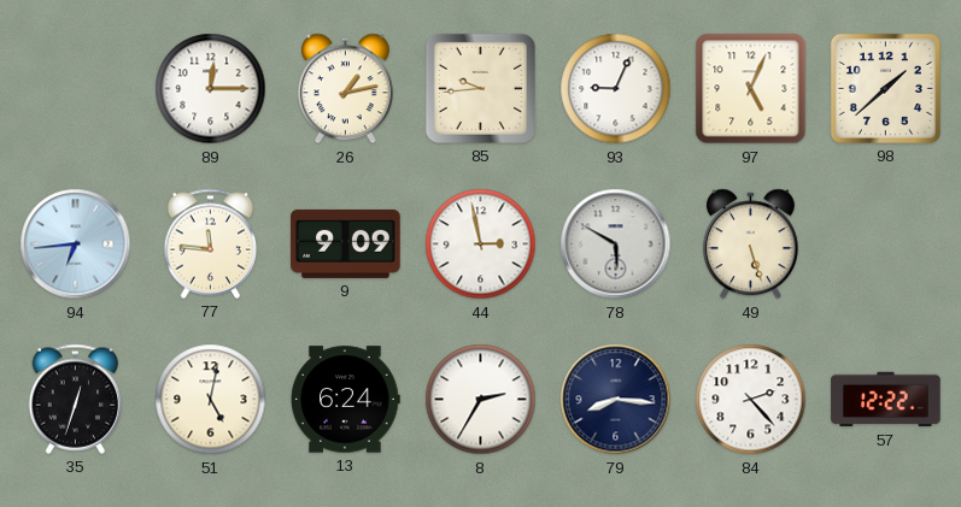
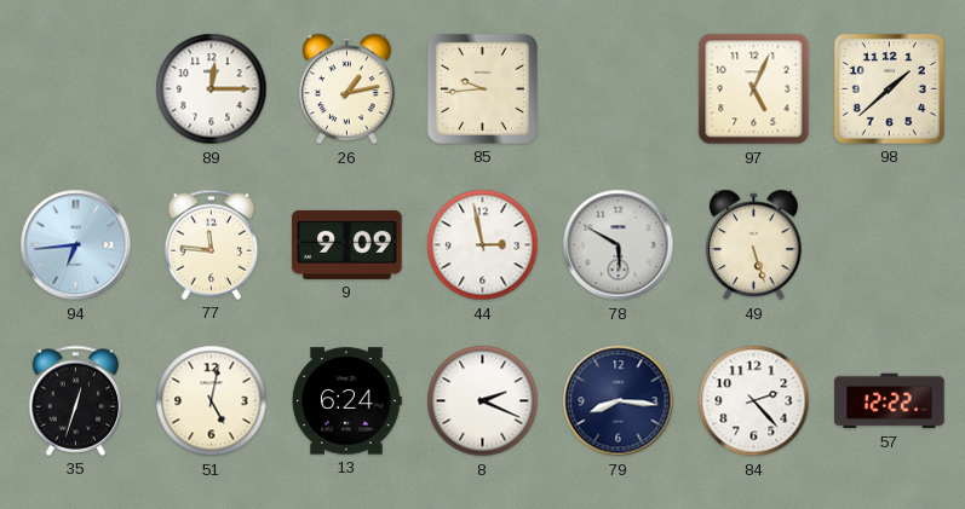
93: 9:04 -> none (616, 89)
8: 2:35 -> 2:19 (483, 401)
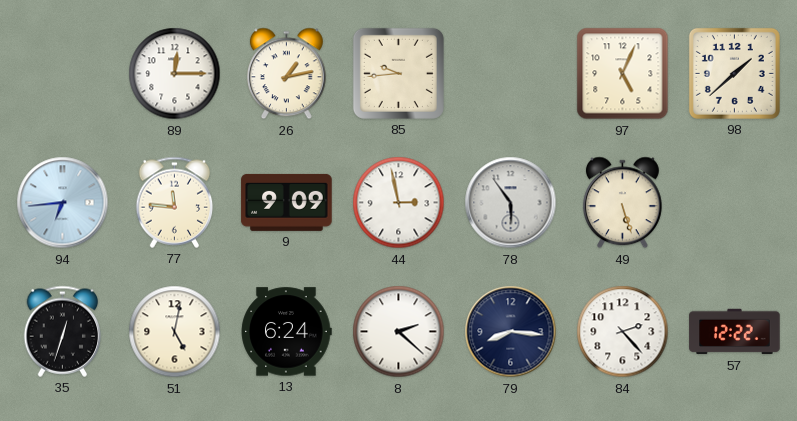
78: 5:50 -> 5:54 (511, 203)
8: 2:19 -> 2:22 (399, 332)
